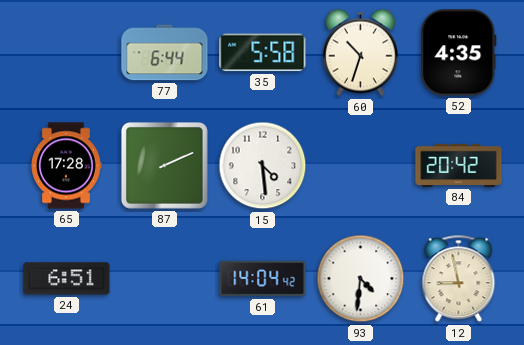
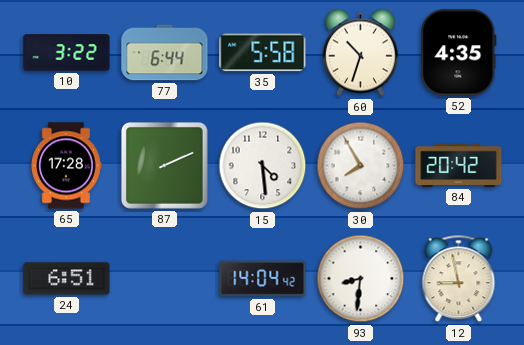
10: none -> 3:22 (67, 53)
30: none -> 7:55 (361, 166)
93: 4:31 -> 8:31 (361, 279)
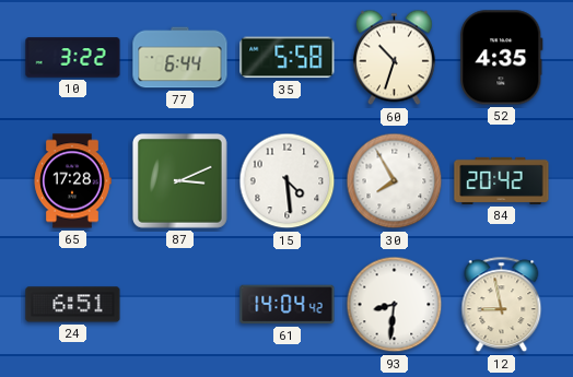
87: 2:11 -> 3:11 (179, 180)
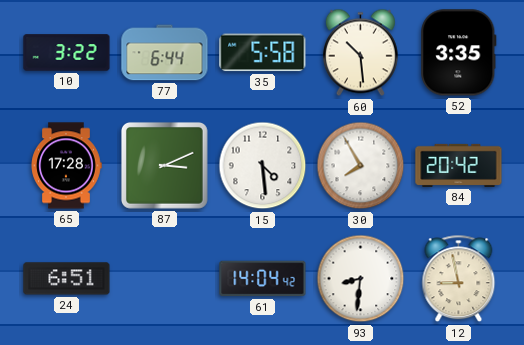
60: 10:33 -> 10:29 (360, 53)
52: 4:35 -> 3:35 (459, 53)
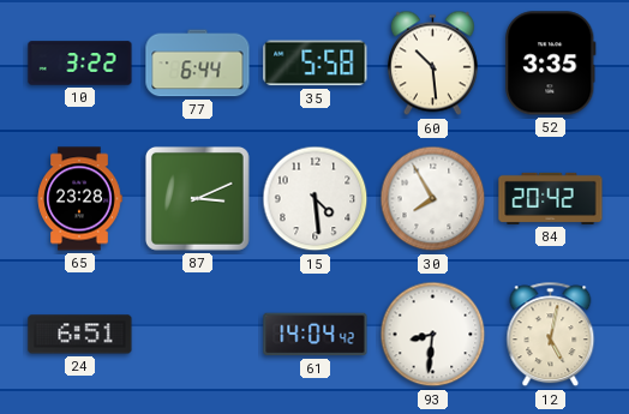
65: 17:28 -> 23:28 (79, 199)
12: 8:58 -> 5:02 (551, 335)
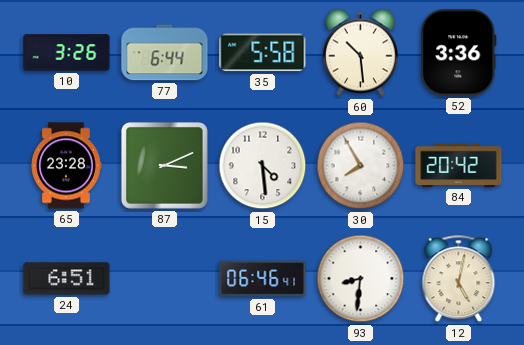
10: 3:22 -> 3:26 (67, 53)
52: 3:35 -> 3:36 (459, 53)
61: 14:04 -> 06:46 (263, 279)
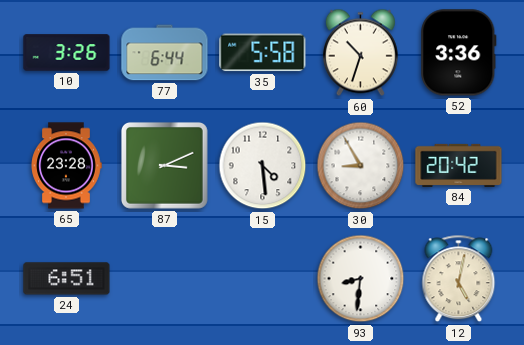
60: 10:29 -> 10:33 (360, 53)
30: 7:55 -> 8:55 (361, 166)
61: 06:46 -> none (263, 279)
